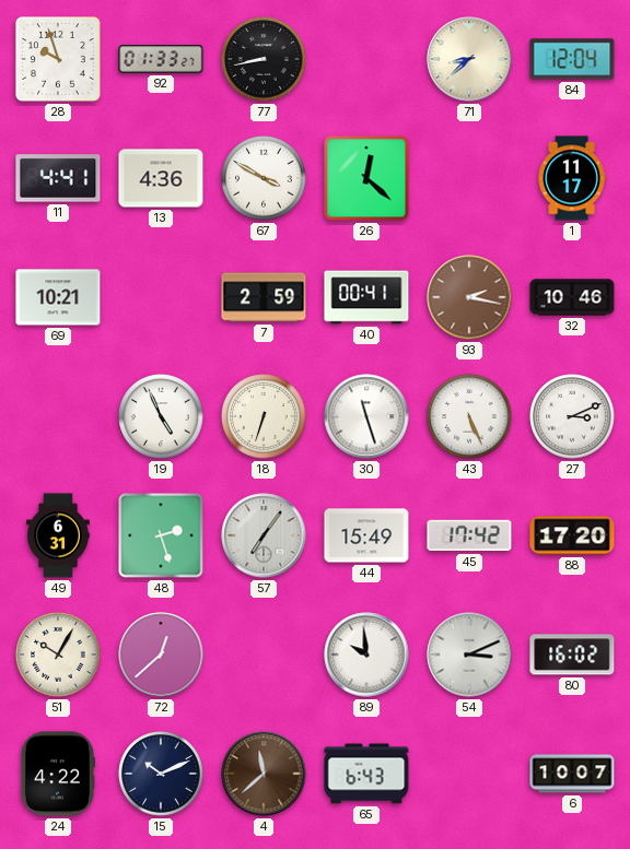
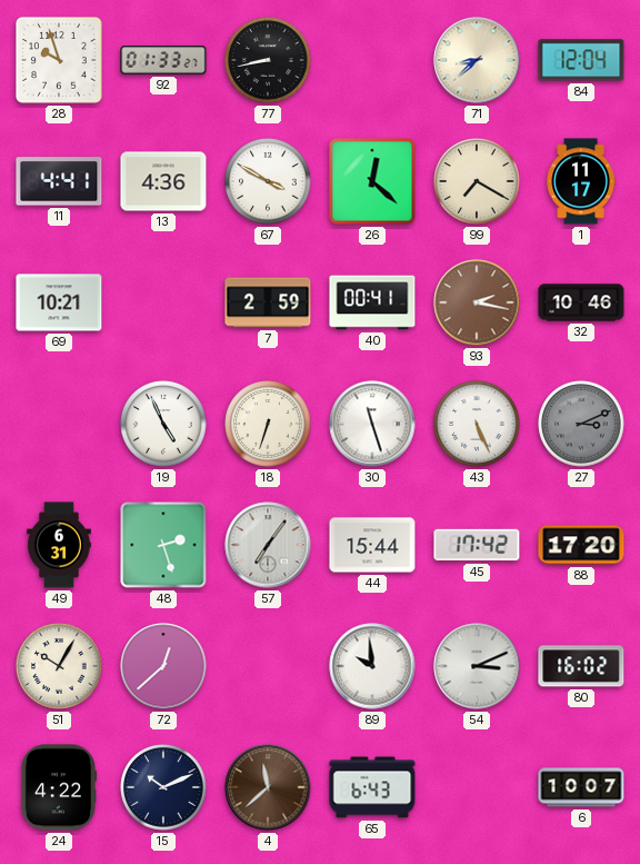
99: none -> 7:20 (477, 181)
27 dial: white -> grey (581, 424)
44: 15:49 -> 15:44 (372, 545)
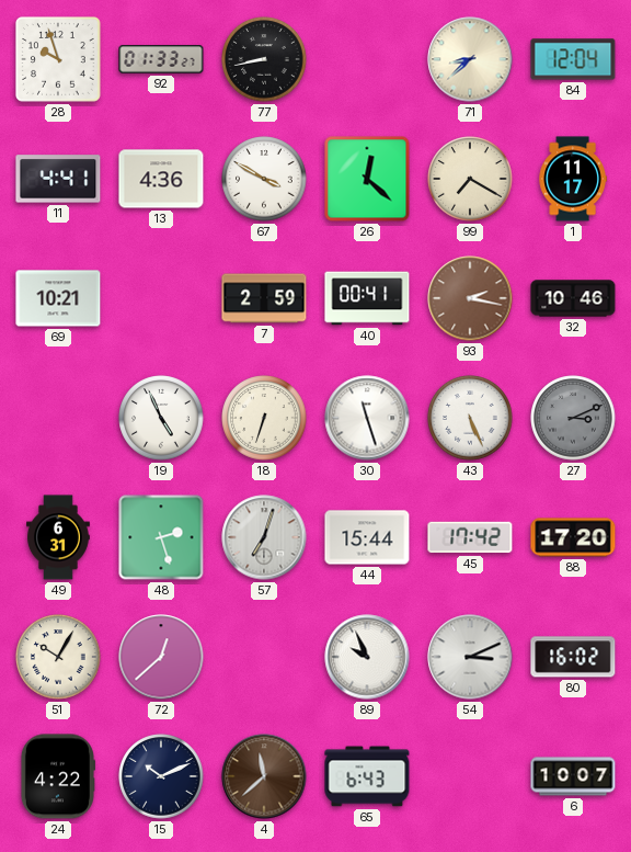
57: 7:06 -> 7:03 (264, 537)
89: 9:59 -> 9:56 (367, 657)
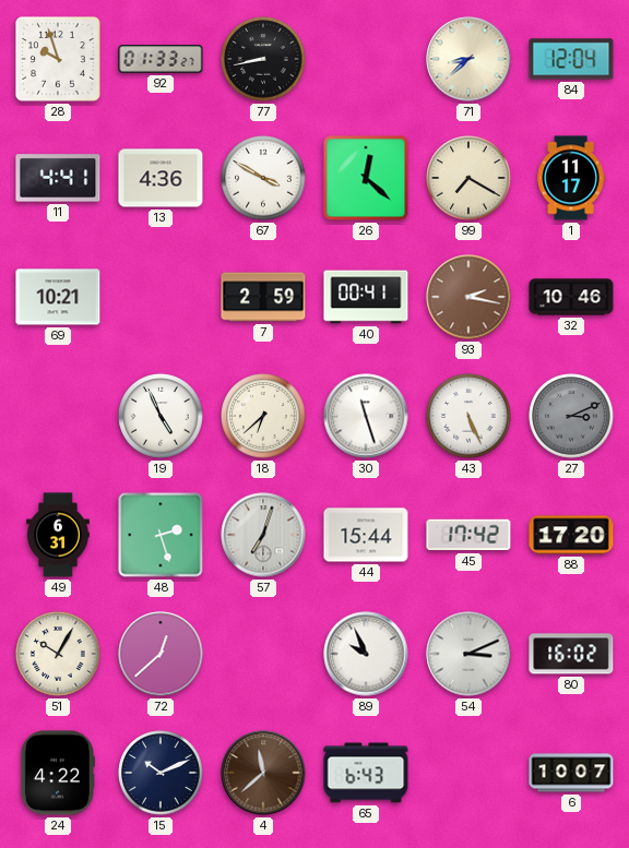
18: 6:33 -> 6:38 (263, 416)
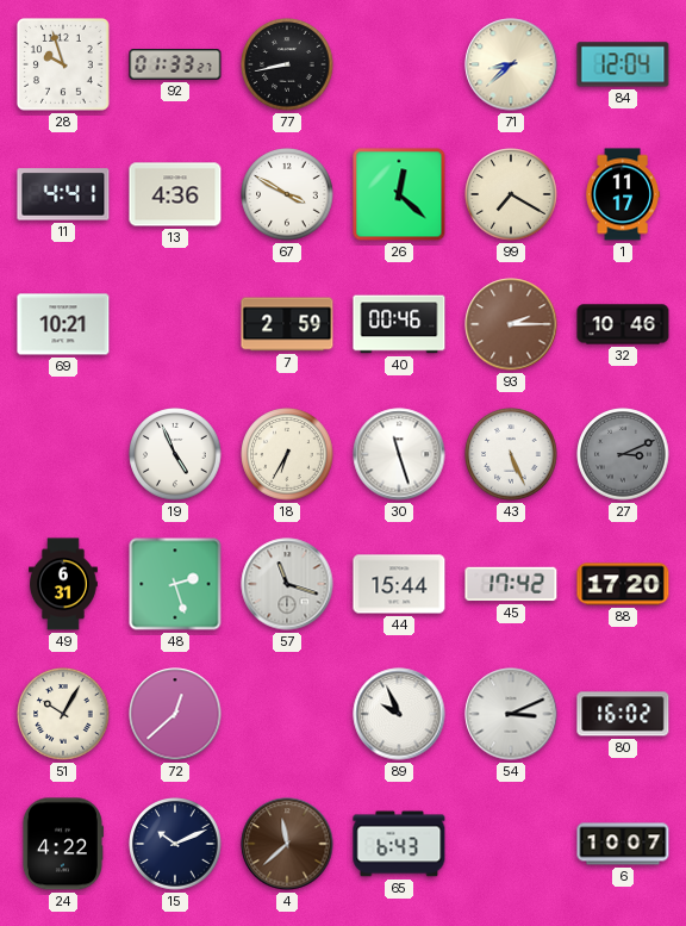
40: 00:41 -> 00:46 (399, 324)
93: 2:17 -> 2:15 (511, 324)
18: 6:38 -> 6:35 (287, 454)
57: 7:03 -> 11:18 (287, 584)
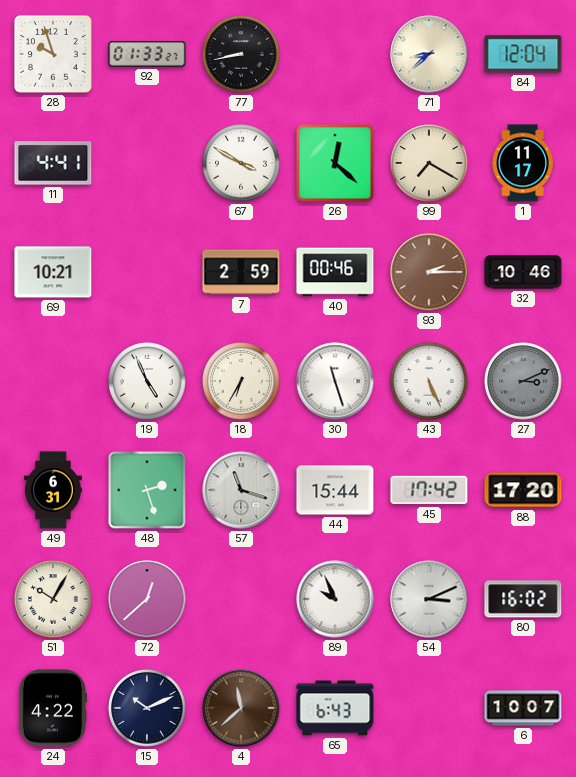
13: 4:36 -> none (175, 194)
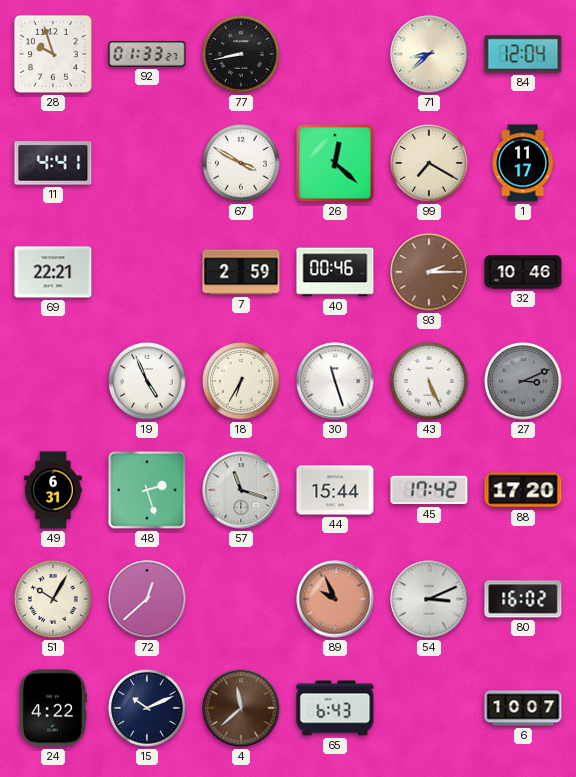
69: 10:21 -> 22:21 (53, 272)
89 dial: white -> salmon (335, 599)
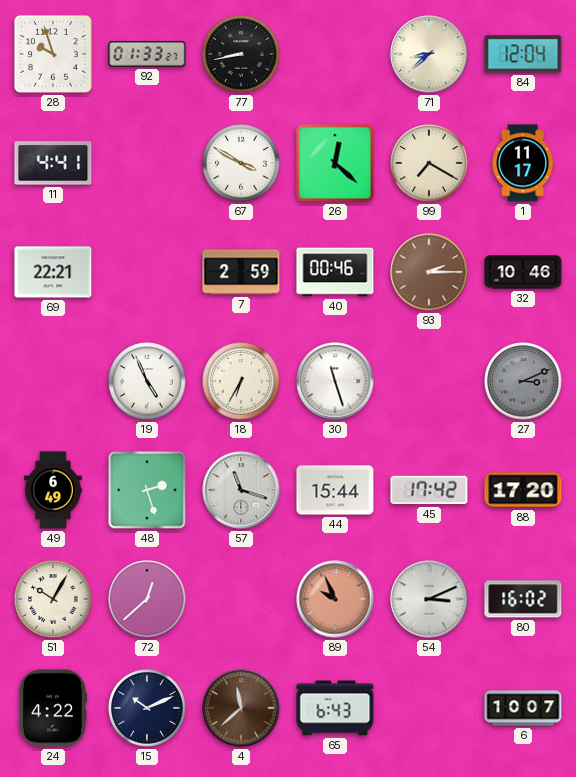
43: 5:26 -> none (429, 381)
49: 6:31 -> 6:49 (54, 490)
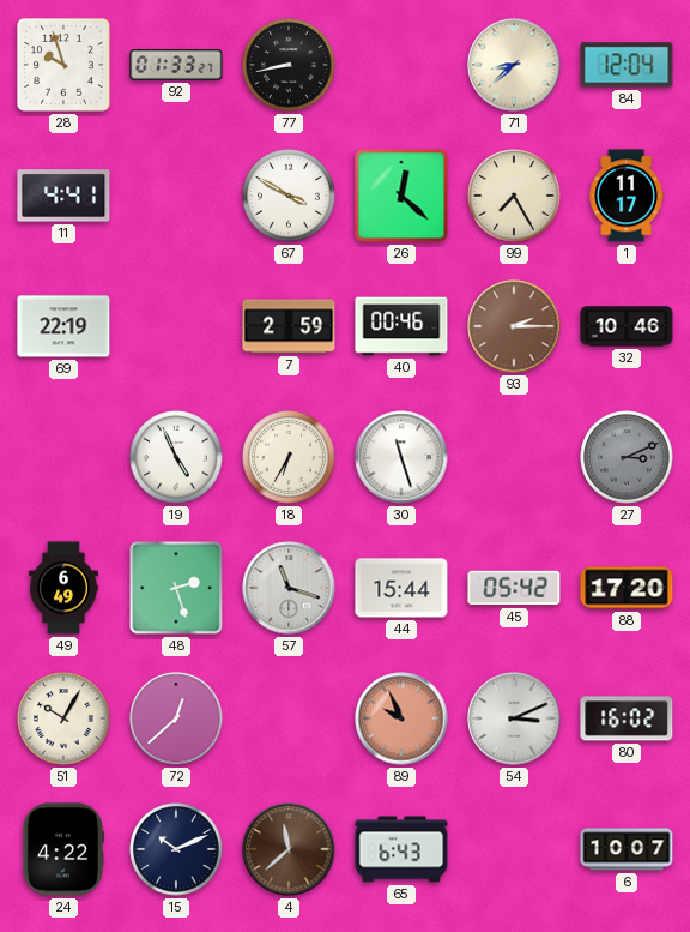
99: 7:20 -> 7:25 (514, 196)
69: 22:21 -> 22:19 (63, 326)
45: 17:42 -> 05:42 (514, 588)
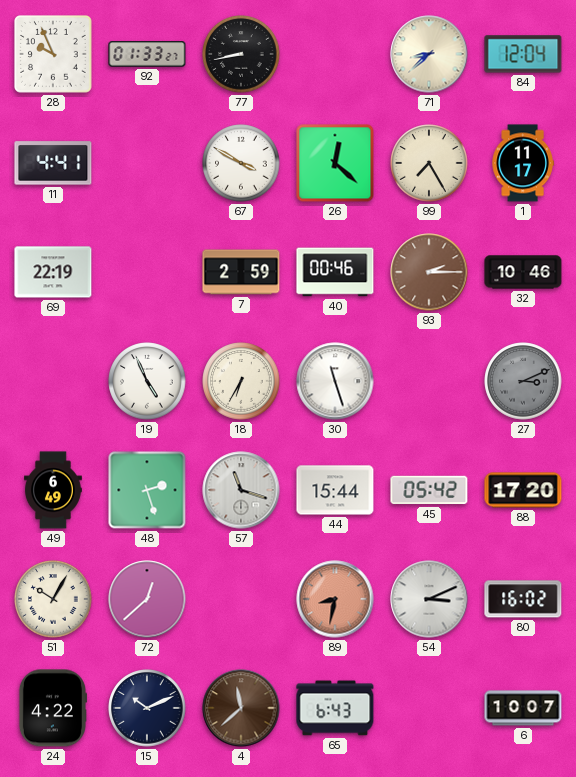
28: 9:57 -> 9:56 (54, 55)
89: 9:56 -> 8:32 (335, 599)
